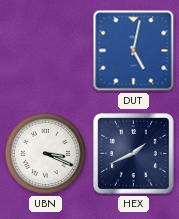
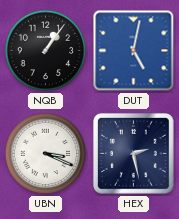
NQB: none -> 1:06 (46, 51)
HEX: 1:41 -> 2:28 (133, 153)
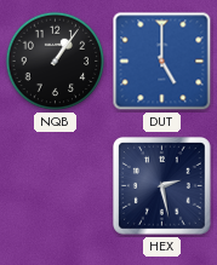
DUT: 5:02 -> 5:00 (162, 62)
UBN: 3:19 -> none (46, 154)
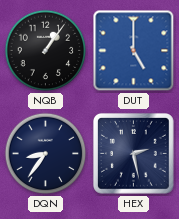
DQN: none -> 8:36 (46, 154)
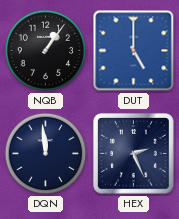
DQN: 8:36 -> 11:59 (46, 154)
HEX: 2:28 -> 2:26 (133, 153)
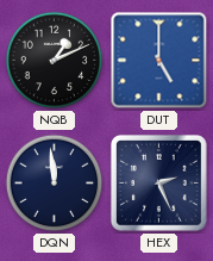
NQB: 1:06 -> 1:11 (55, 61)
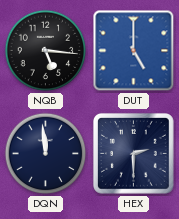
NQB: 1:11 -> 5:16 (46, 51)
HEX: 2:26 -> 2:30 (133, 153)
